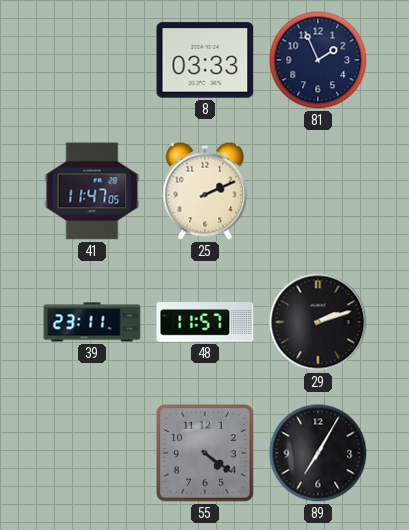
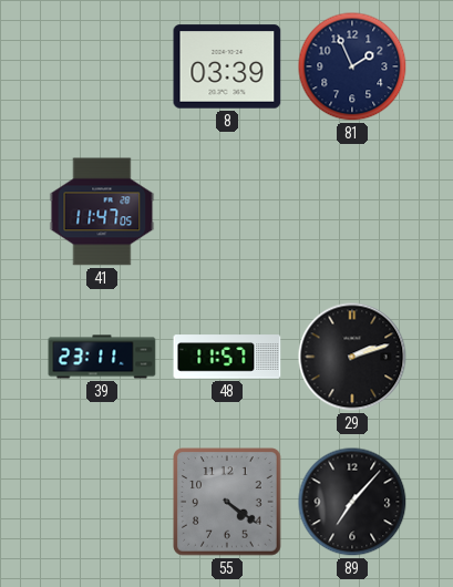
8: 03:33 -> 03:39 (227, 66)
25: 2:11 -> none (205, 191)
89: 7:05 -> 7:07 (352, 502)
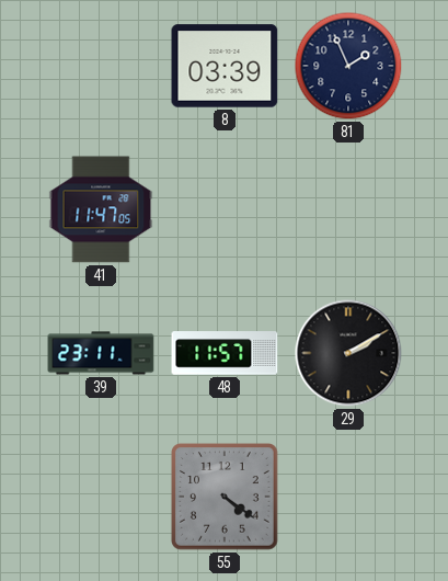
29: 2:12 -> 2:10 (348, 353)
89: 7:07 -> none (352, 502)
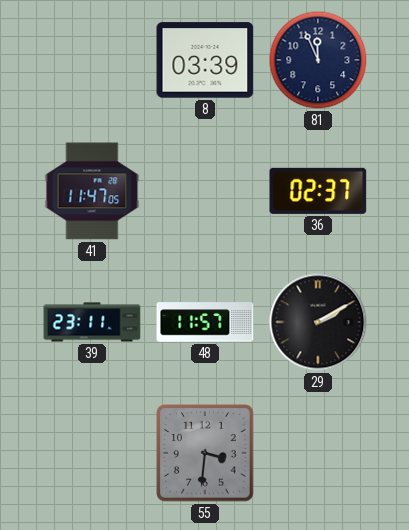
81: 1:56 -> 11:56 (318, 60)
36: none -> 02:37 (318, 191)
55: 4:21 -> 3:31 (205, 453)
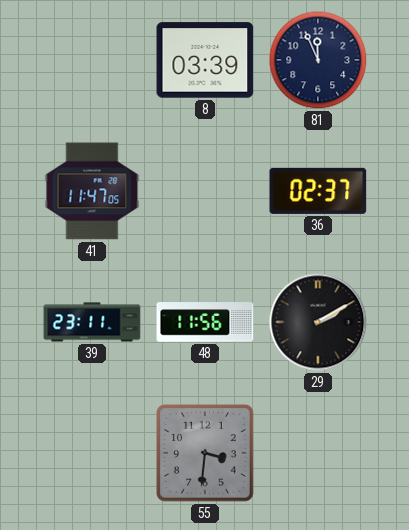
48: 11:57 -> 11:56 (205, 322)
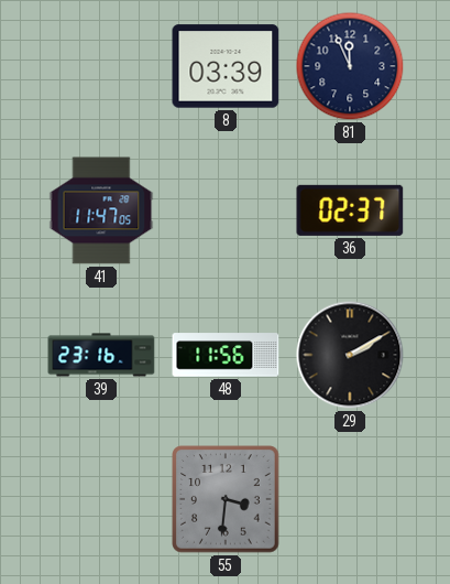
39: 23:11 -> 23:16 (101, 355)
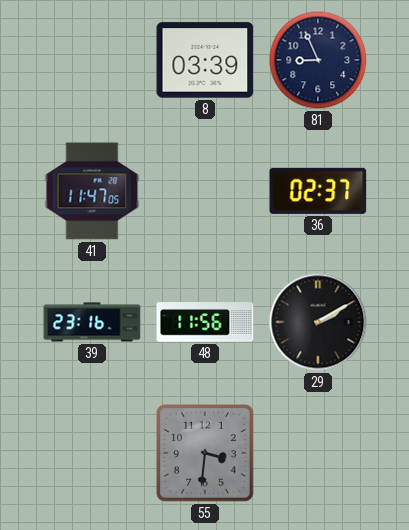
81: 11:56 -> 8:56 (318, 60)
